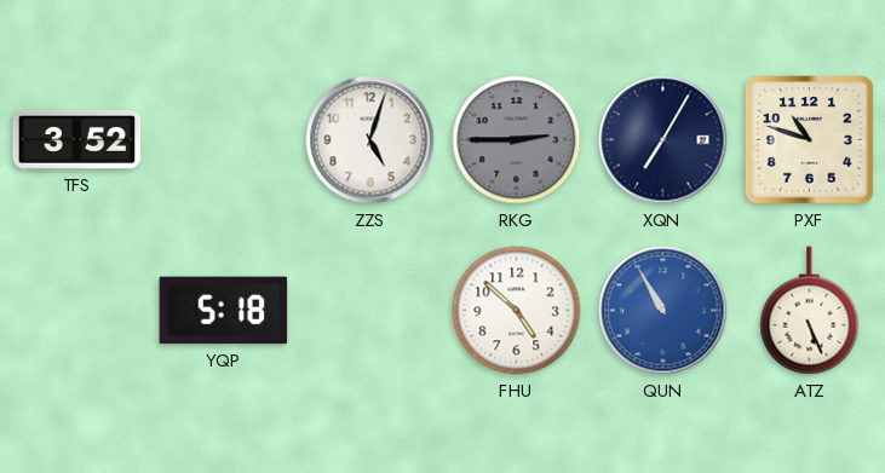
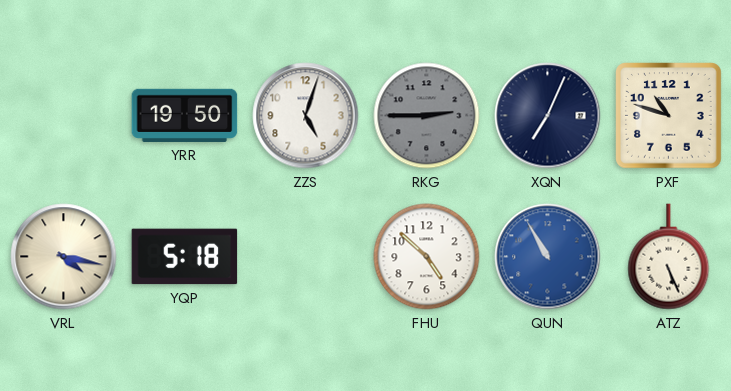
TFS: 3:52 -> none (77, 139)
YRR: none -> 19:50 (185, 115)
XQN: 7:05 -> 7:04 (548, 116)
VRL: none -> 4:17 (64, 257)
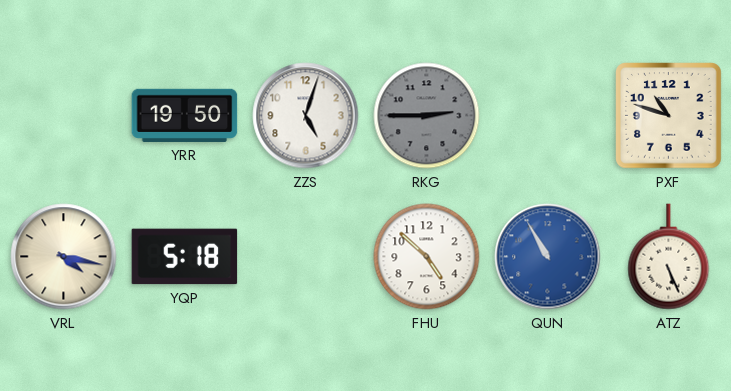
XQN: 7:04 -> none (548, 116)
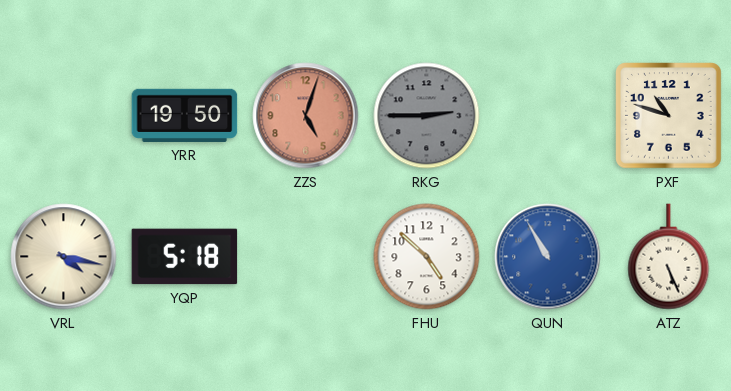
ZZS dial: white -> salmon (306, 116)
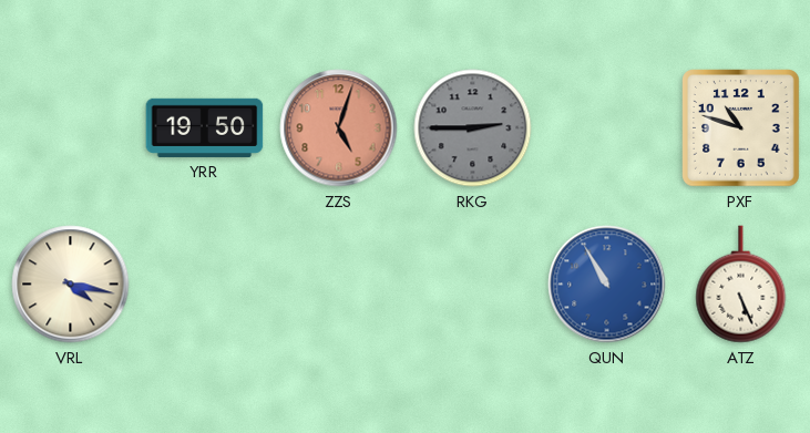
YQP: 5:18 -> none (185, 257)
FHU: 4:52 -> none (427, 257)
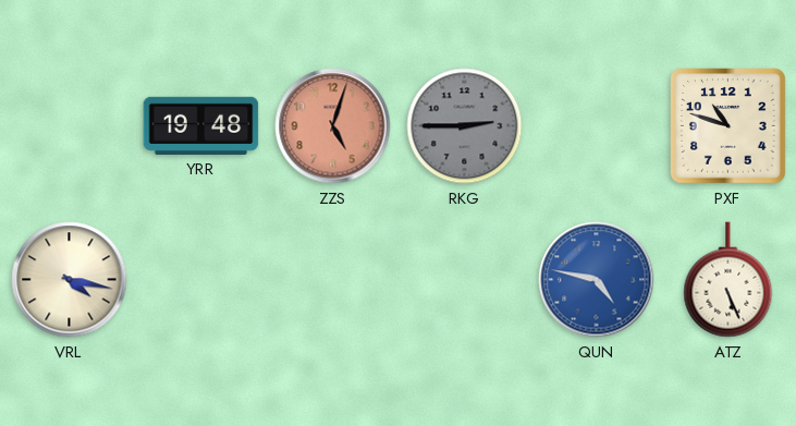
YRR: 19:50 -> 19:48 (201, 125)
QUN: 10:55 -> 4:47 (597, 280)
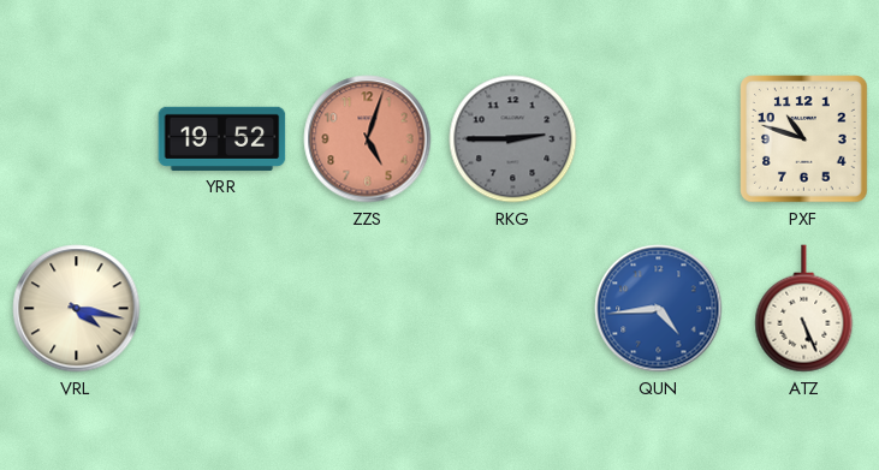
YRR: 19:48 -> 19:52 (222, 138)
QUN: 4:47 -> 4:44 (659, 309)
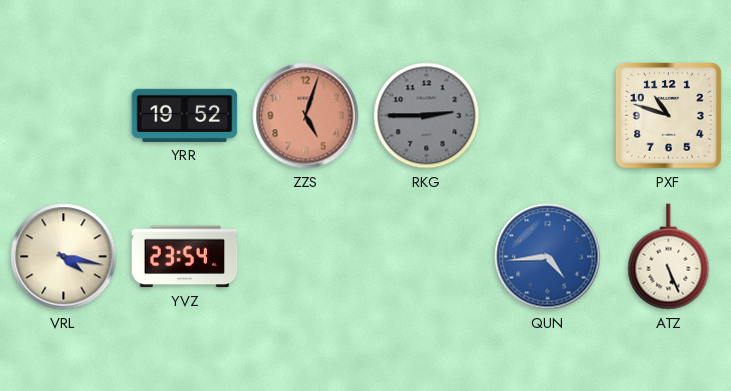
YVZ: none -> 23:54 (185, 257)
